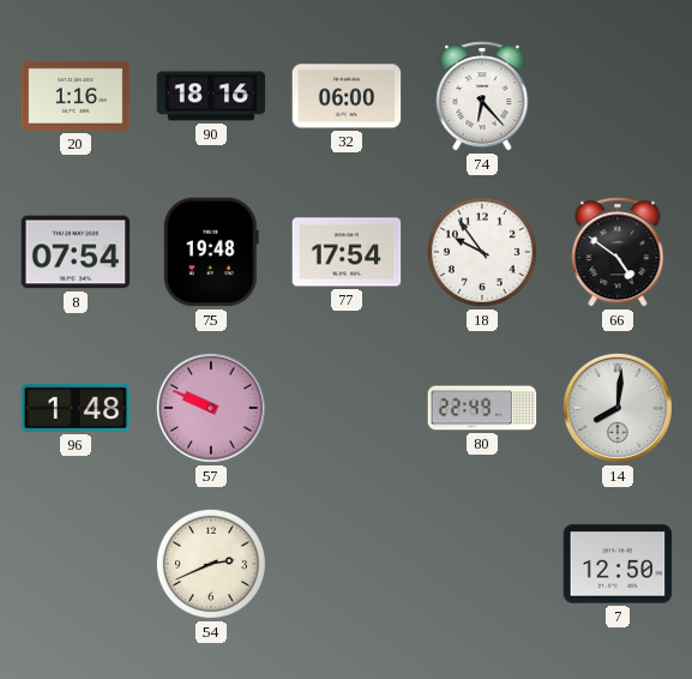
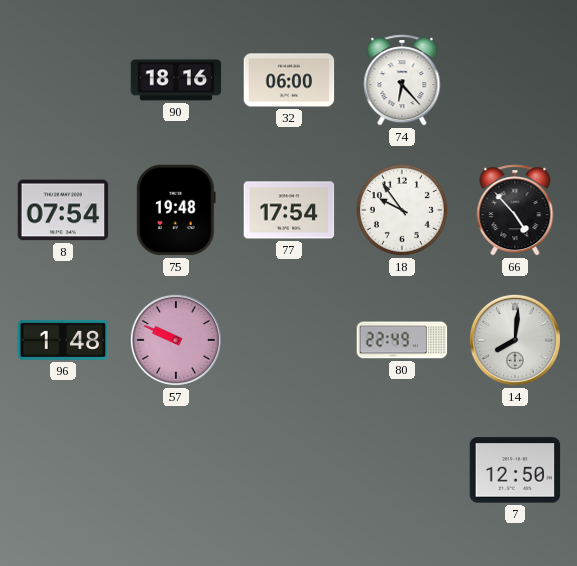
20: 1:16 -> none (76, 96)
66: 4:51 -> 4:53 (515, 210)
54: 2:41 -> none (211, 564)
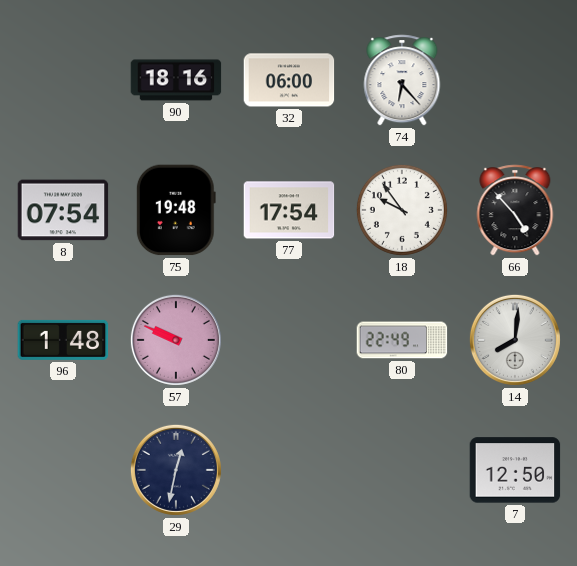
29: none -> 12:32 (176, 470)
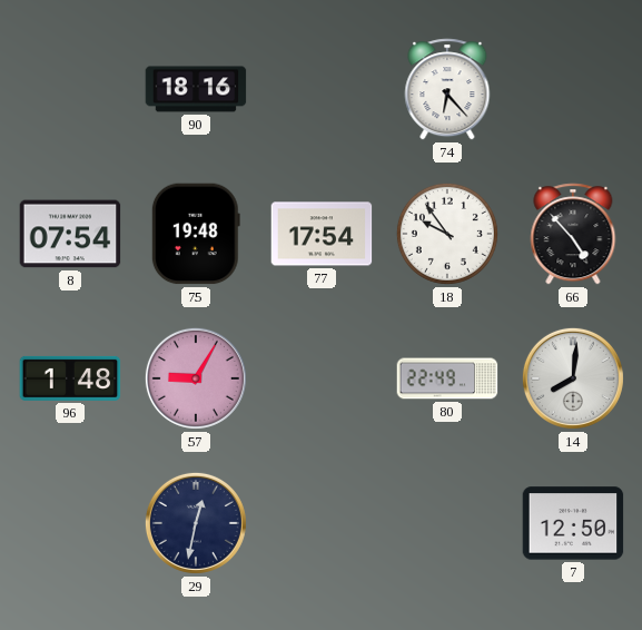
32: 06:00 -> none (289, 80)
57: 9:49 -> 9:05 (196, 378)
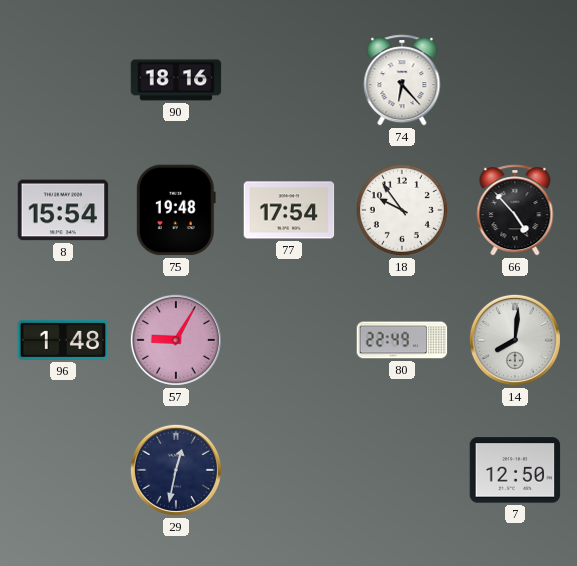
8: 07:54 -> 15:54 (63, 210)
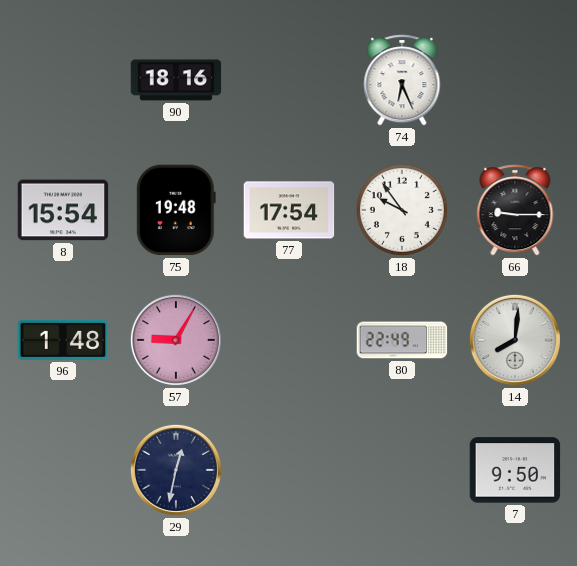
74: 6:23 -> 6:26 (402, 80)
66: 4:53 -> 9:15 (515, 210)
7: 12:50 -> 9:50 (515, 470)
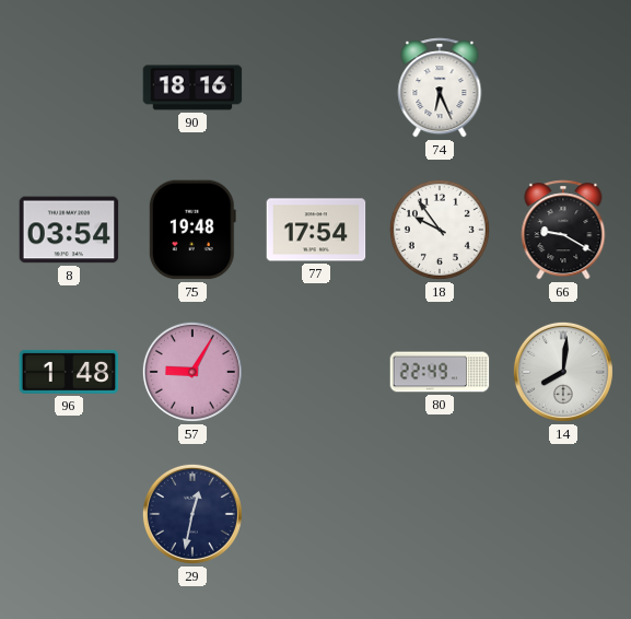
8: 15:54 -> 03:54 (69, 230)
66: 9:15 -> 9:20 (563, 230)
7: 9:50 -> none (515, 470)
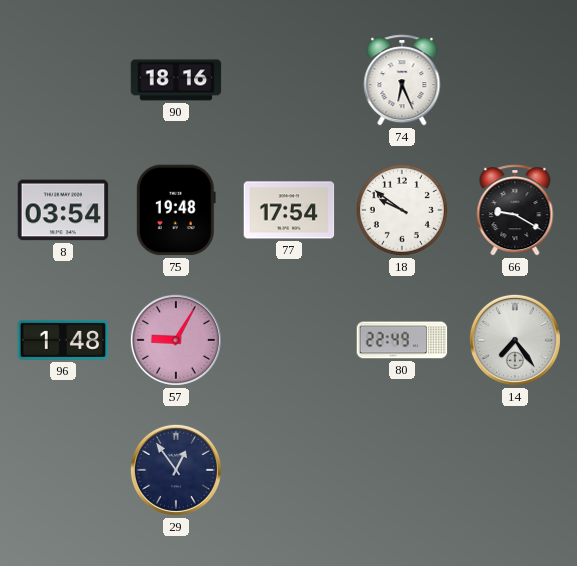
18: 9:54 -> 9:51 (402, 210)
14: 8:01 -> 7:24 (515, 340)
29: 12:32 -> 12:54 (176, 470)
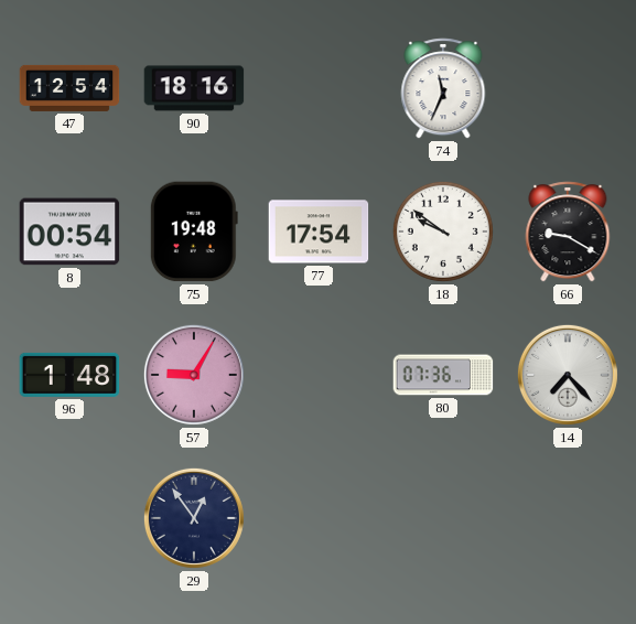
47: none -> 12:54 (69, 88)
74: 6:26 -> 11:34 (443, 88)
8: 03:54 -> 00:54 (69, 232)
80: 22:49 -> 07:36 (443, 375)
14: 7:24 -> 7:23 (568, 375)
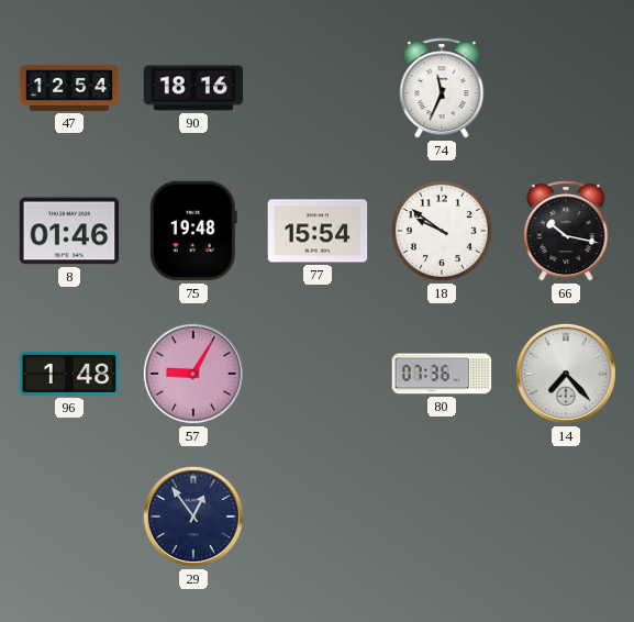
8: 00:54 -> 01:46 (69, 231)
77: 17:54 -> 15:54 (318, 231)
66: 9:20 -> 10:17 (566, 231)
